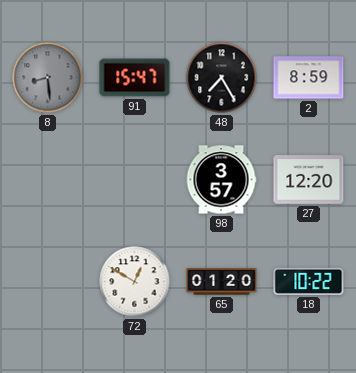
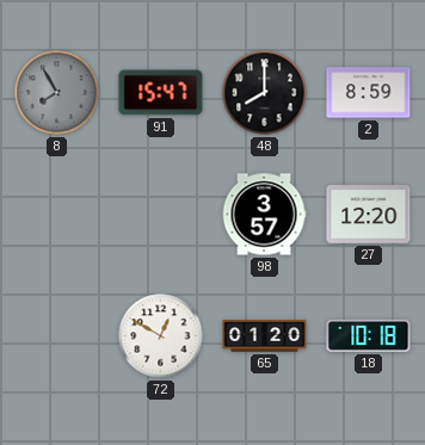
8: 8:29 -> 7:55 (57, 93)
48: 7:25 -> 8:00 (265, 93)
18: 10:22 -> 10:18 (369, 335)
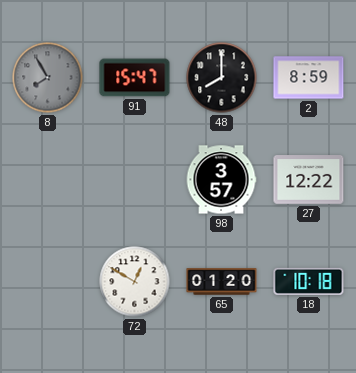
27: 12:20 -> 12:22 (309, 180)
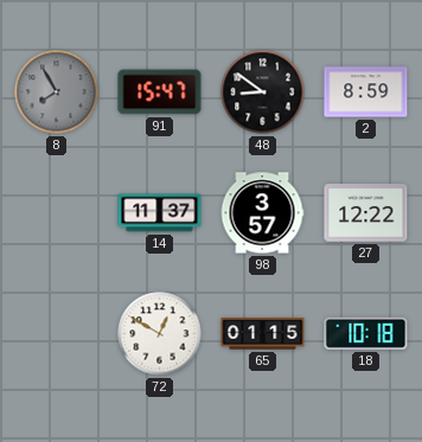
48: 8:00 -> 8:51 (263, 92)
14: none -> 11:37 (160, 213)
65: 01:20 -> 01:15 (263, 334)
